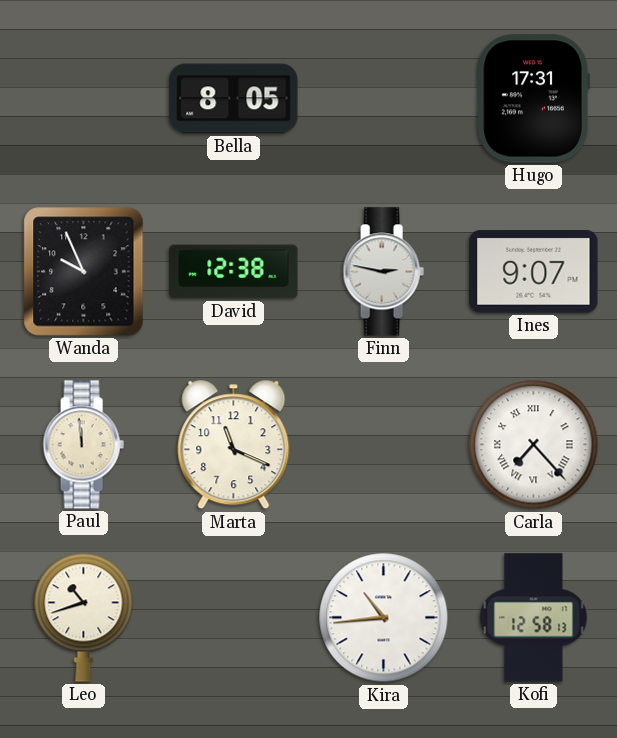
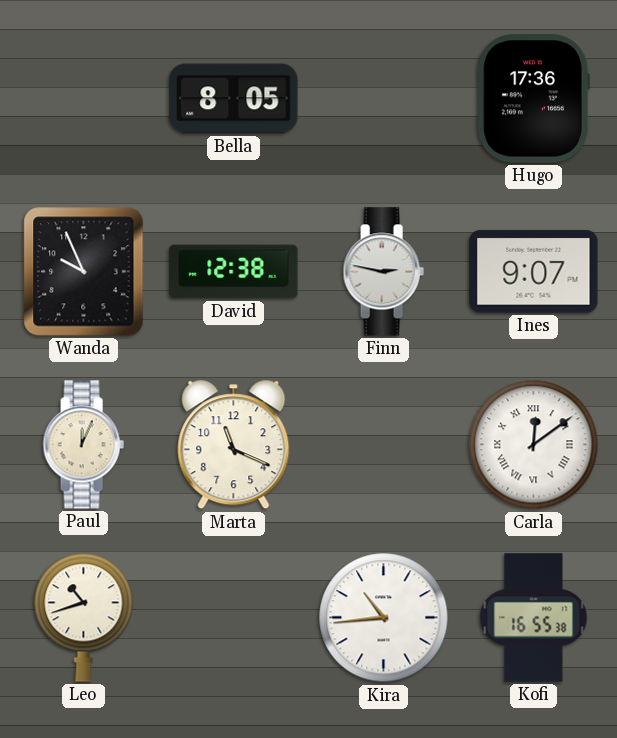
Hugo: 17:31 -> 17:36 (533, 99)
Paul: 11:59 -> 12:04 (83, 445)
Carla: 7:23 -> 12:09 (534, 445)
Kofi: 12:58 -> 16:55 (534, 618)
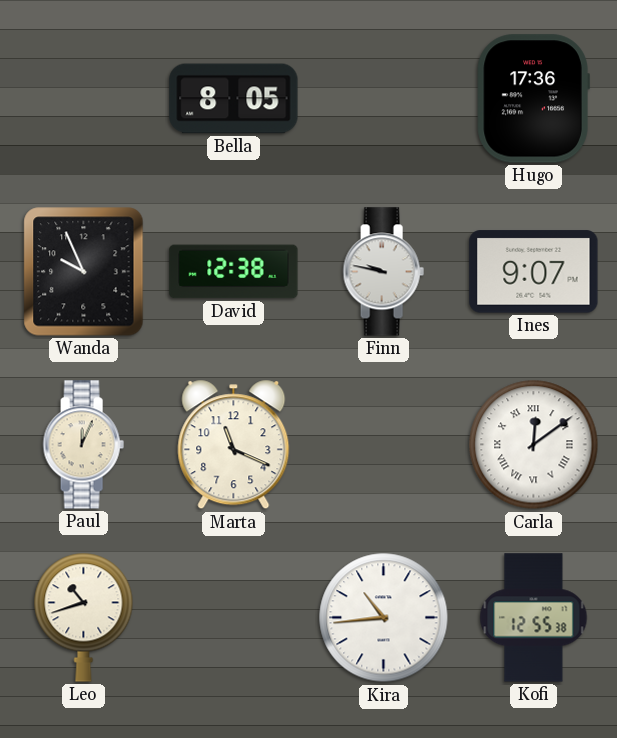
Finn: 2:47 -> 9:47 (383, 272)
Kofi: 16:55 -> 12:55 (534, 618)
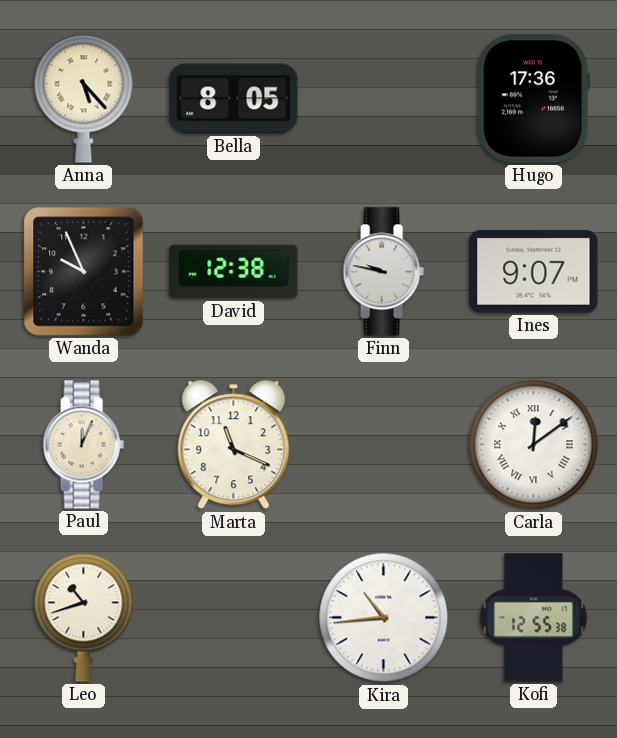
Anna: none -> 5:23 (84, 98)
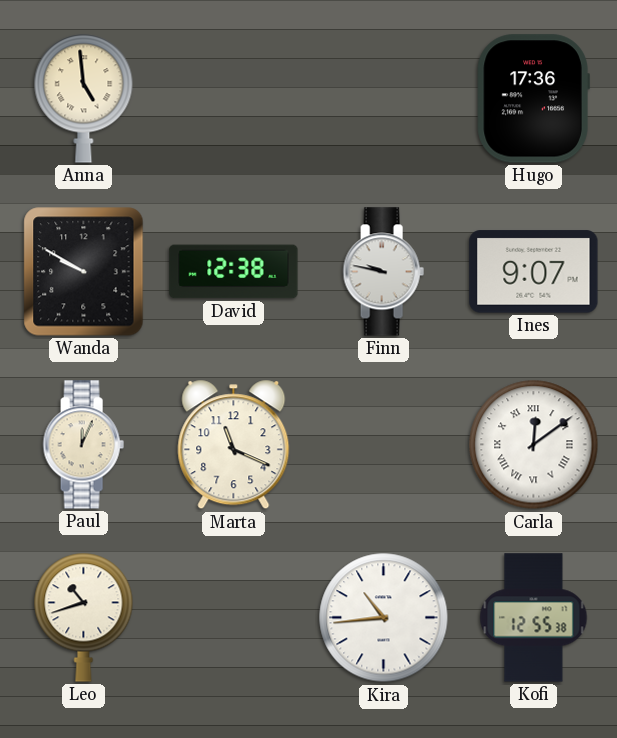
Anna: 5:23 -> 4:59 (84, 98)
Bella: 8:05 -> none (234, 99)
Wanda: 9:56 -> 9:50 (84, 272)
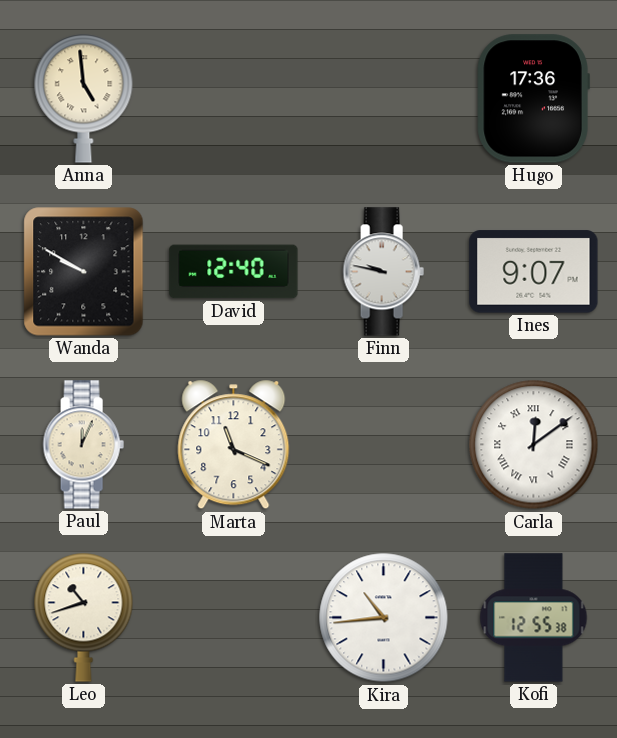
David: 12:38 -> 12:40 (234, 272)
